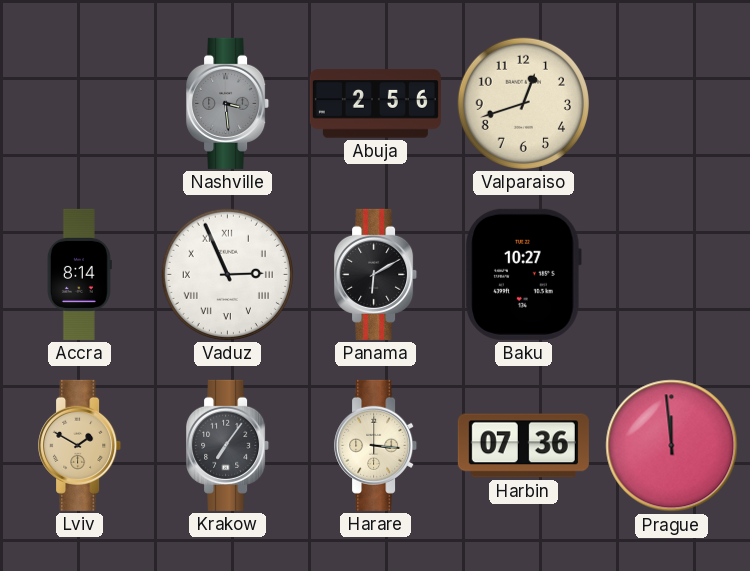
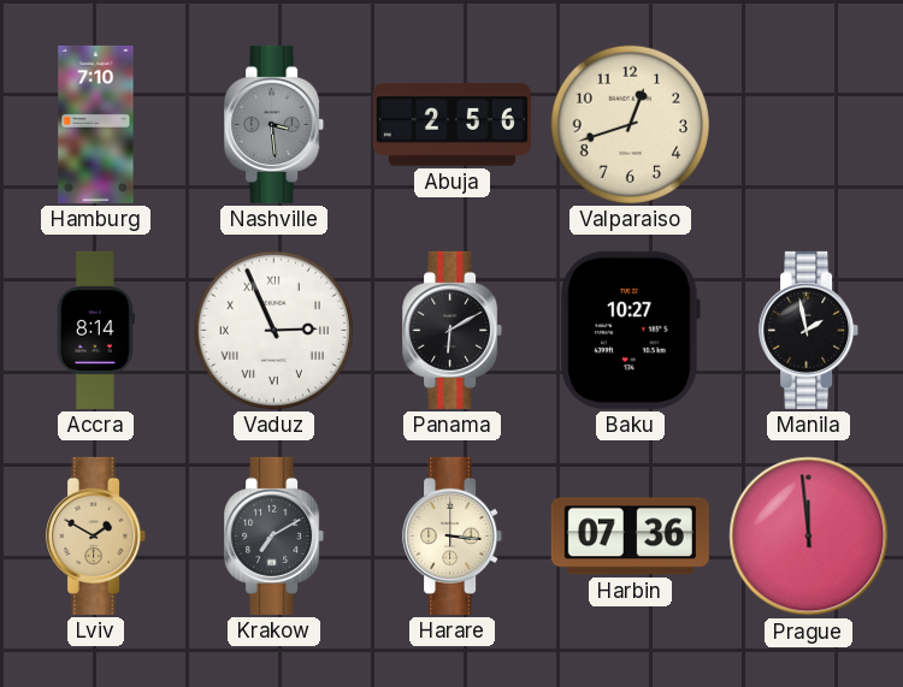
Hamburg: none -> 7:10 (96, 124)
Manila: none -> 1:58 (809, 330)
Krakow: 7:06 -> 7:10 (275, 535)
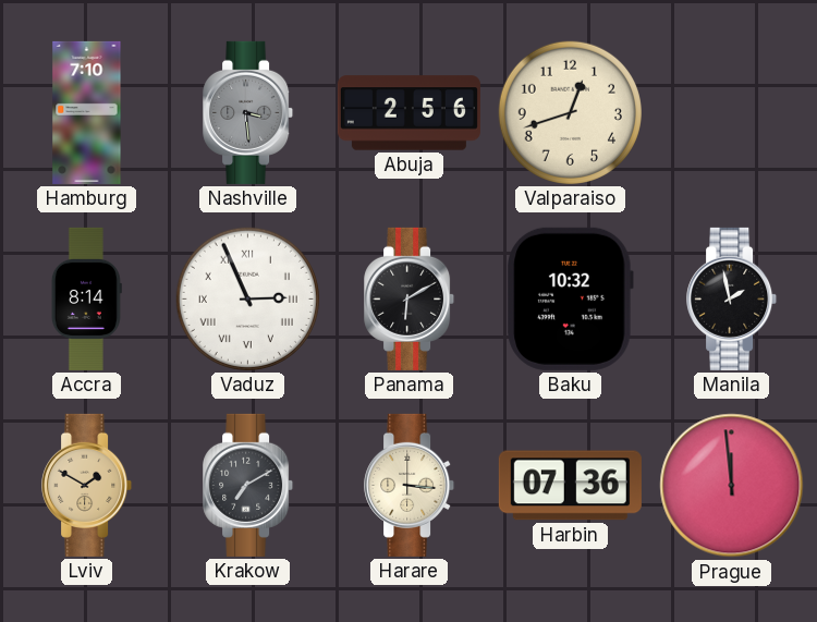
Baku: 10:27 -> 10:32 (570, 298)
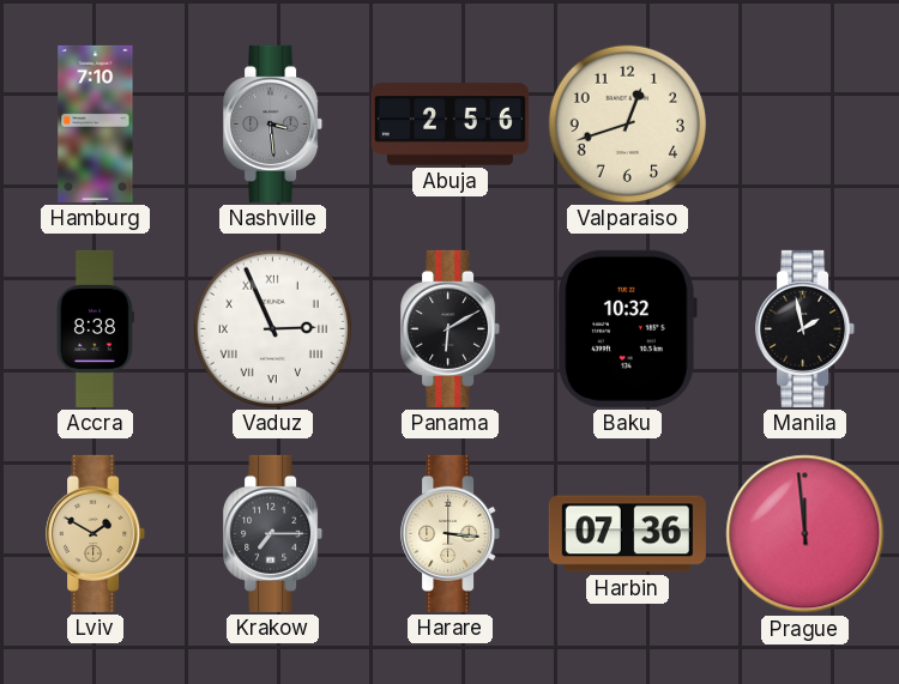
Accra: 8:14 -> 8:38 (95, 328)
Krakow: 7:10 -> 7:15 (273, 533)
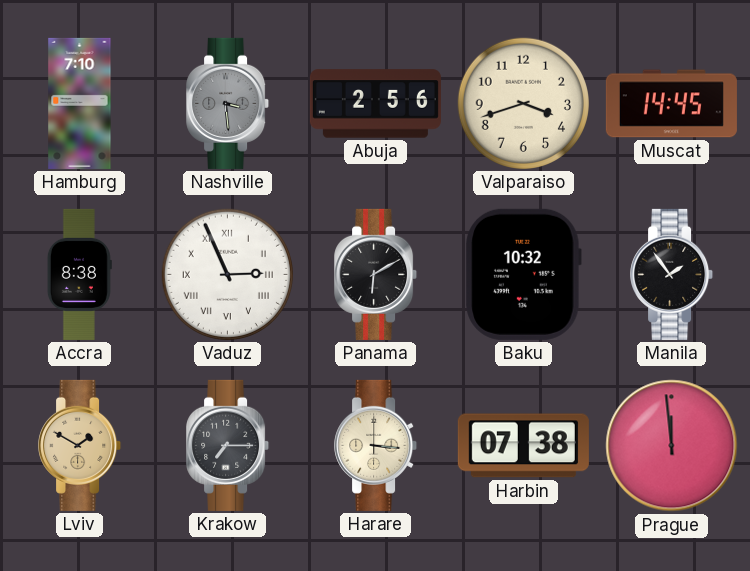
Valparaiso: 12:42 -> 3:42 (523, 103)
Muscat: none -> 14:45 (671, 104)
Manila: 1:58 -> 1:54 (672, 274)
Harbin: 07:36 -> 07:38 (523, 446)
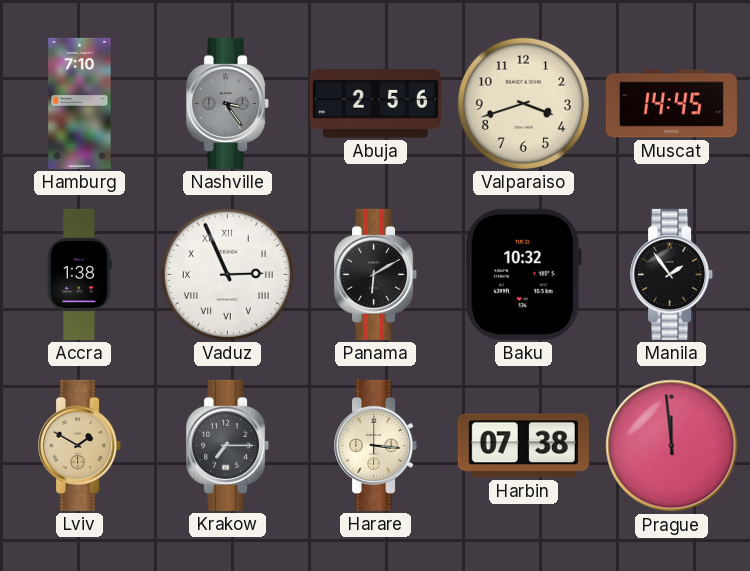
Nashville: 3:29 -> 3:24 (228, 103)
Accra: 8:38 -> 1:38 (79, 274)
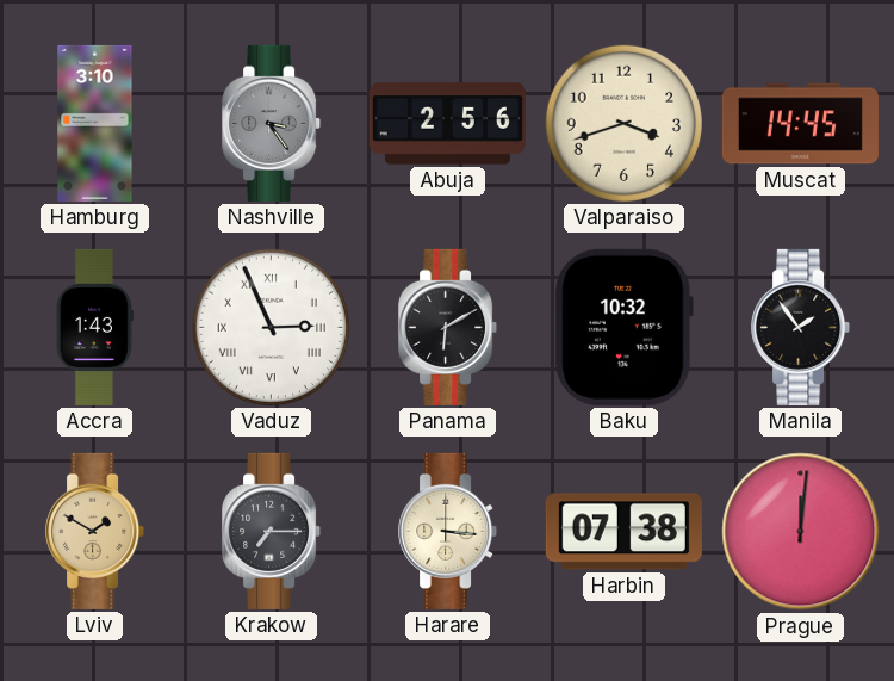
Hamburg: 7:10 -> 3:10 (95, 123)
Accra: 1:38 -> 1:43 (94, 327)
Prague: 11:59 -> 12:01 (801, 532)
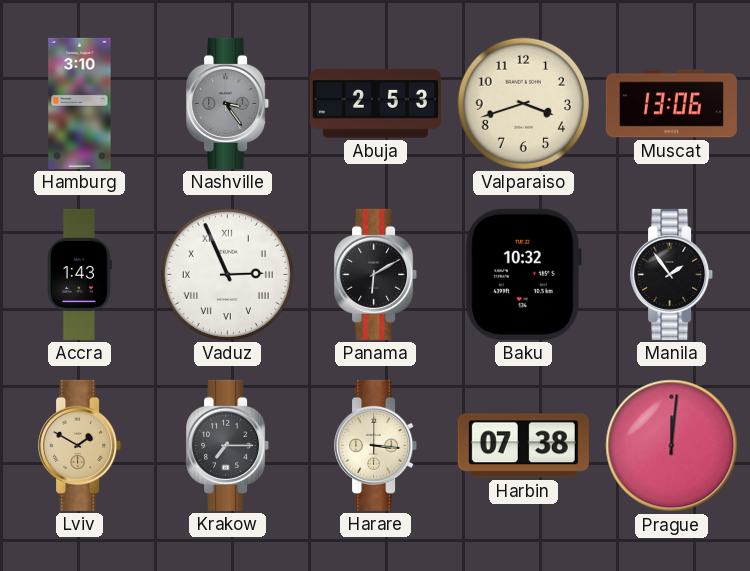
Abuja: 2:56 -> 2:53 (375, 104)
Muscat: 14:45 -> 13:06 (671, 104)
